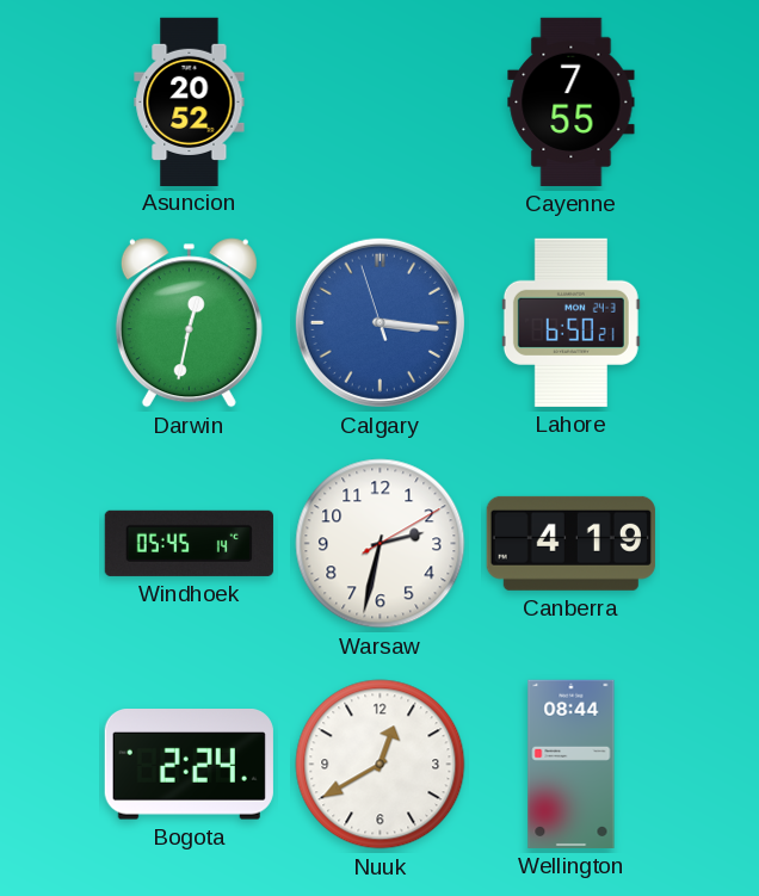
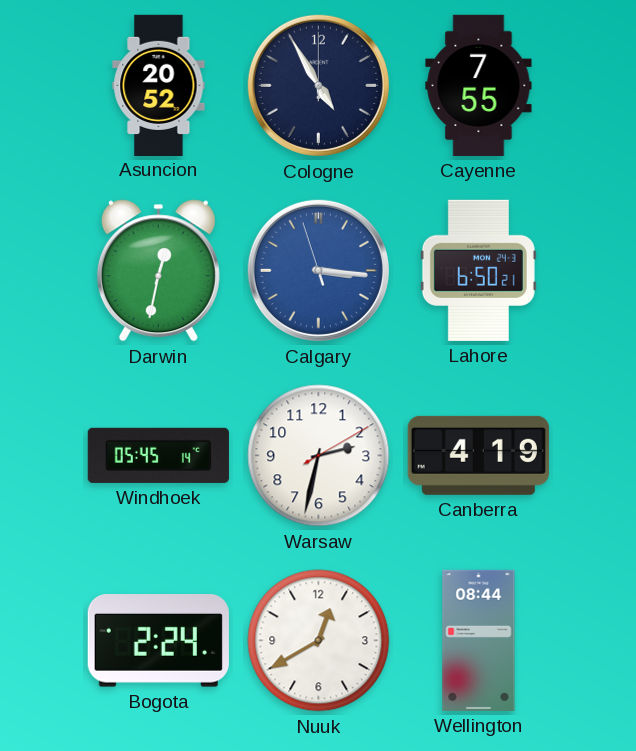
Cologne: none -> 4:55 (318, 85)
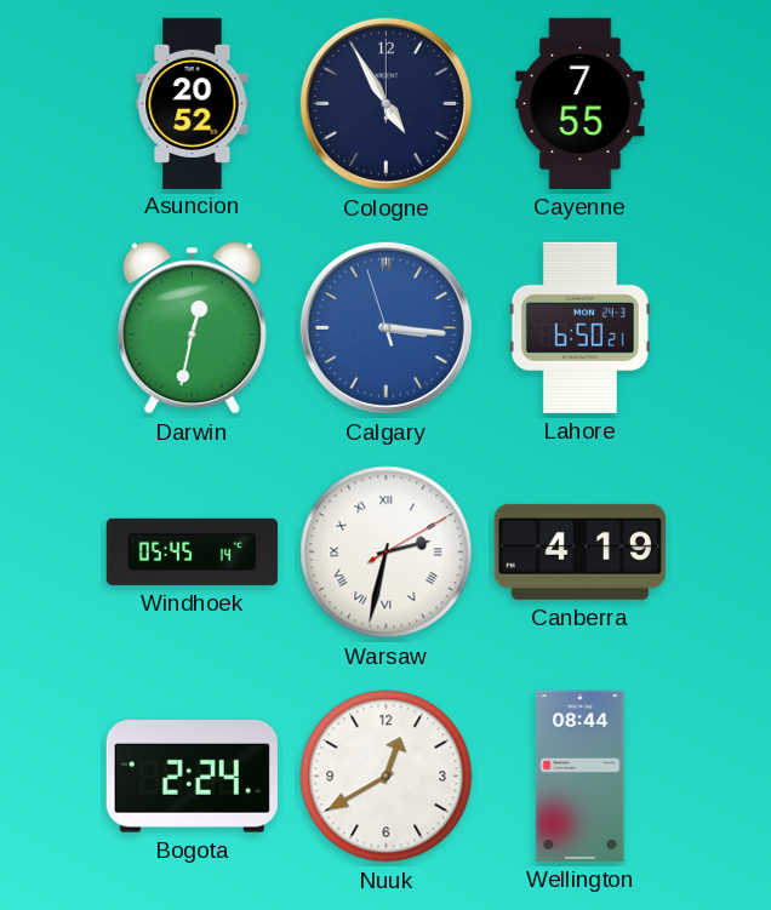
Warsaw numerals: Arabic -> Roman (387, 553)
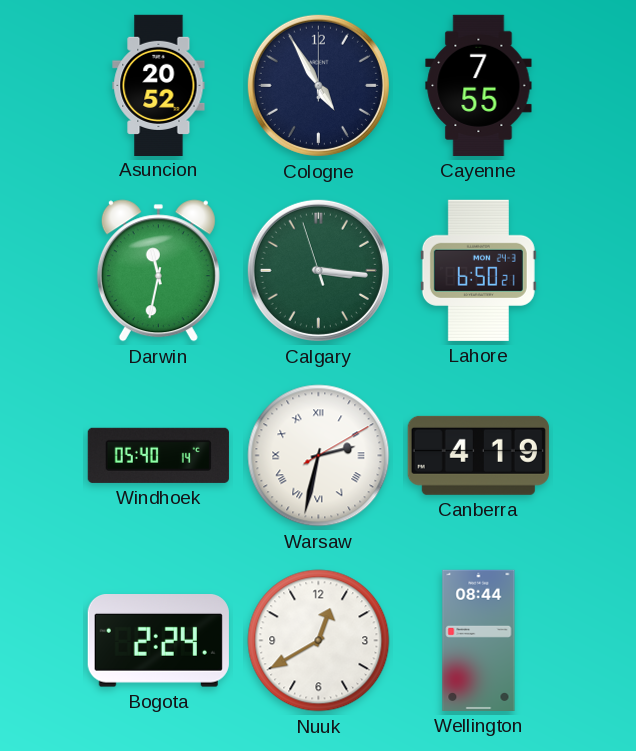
Darwin: 12:32 -> 11:32 (158, 271)
Calgary dial: blue -> green (318, 270)
Windhoek: 05:45 -> 05:40 (158, 455)
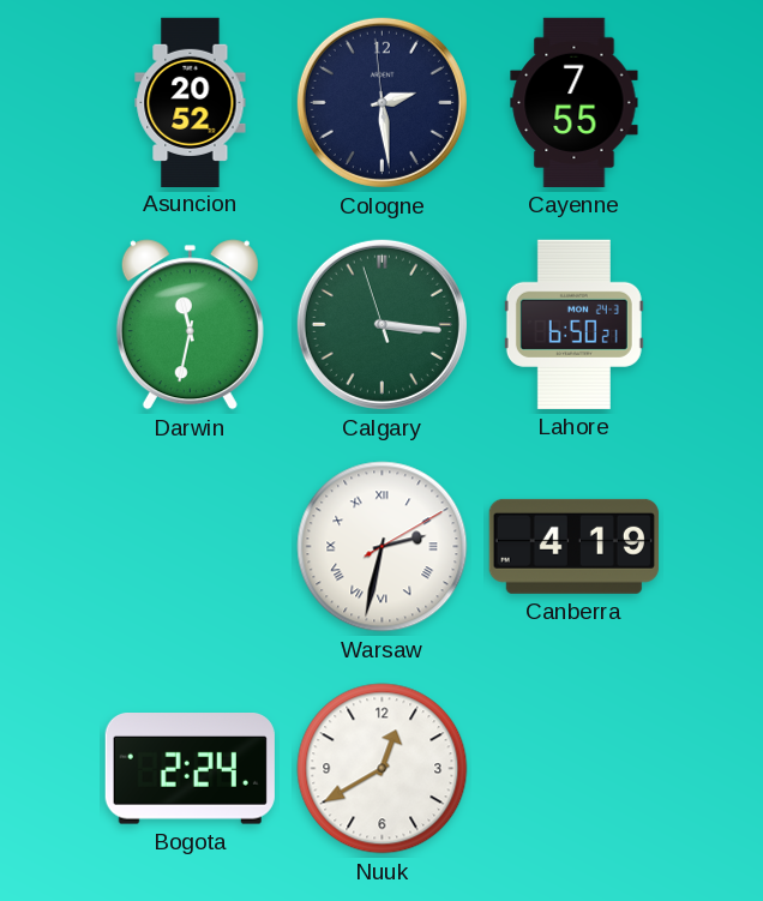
Cologne: 4:55 -> 2:28 (381, 102)
Windhoek: 05:40 -> none (158, 455)
Wellington: 08:44 -> none (479, 640)
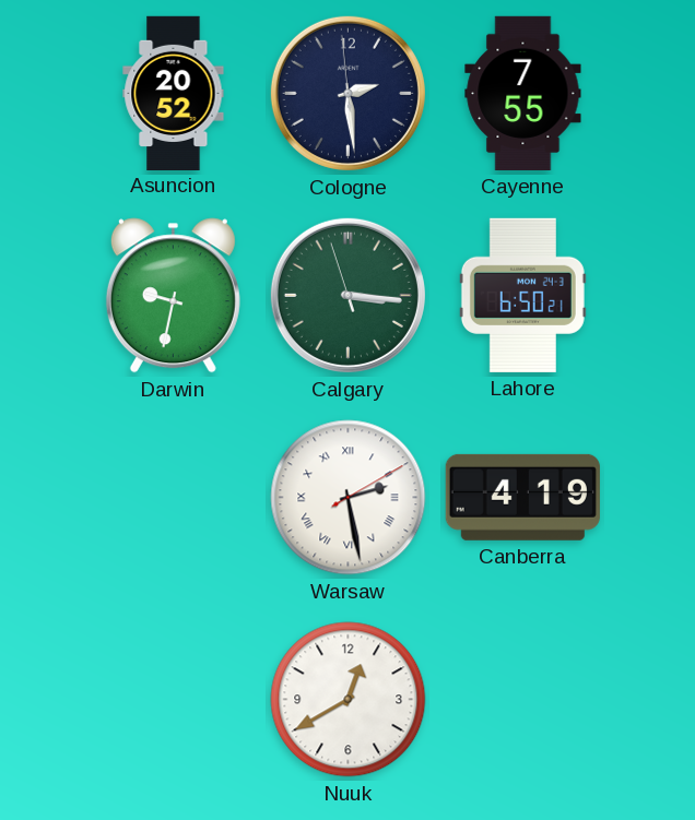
Darwin: 11:32 -> 9:32 (173, 296)
Warsaw: 2:32 -> 2:28 (349, 498)
Bogota: 2:24 -> none (190, 769)
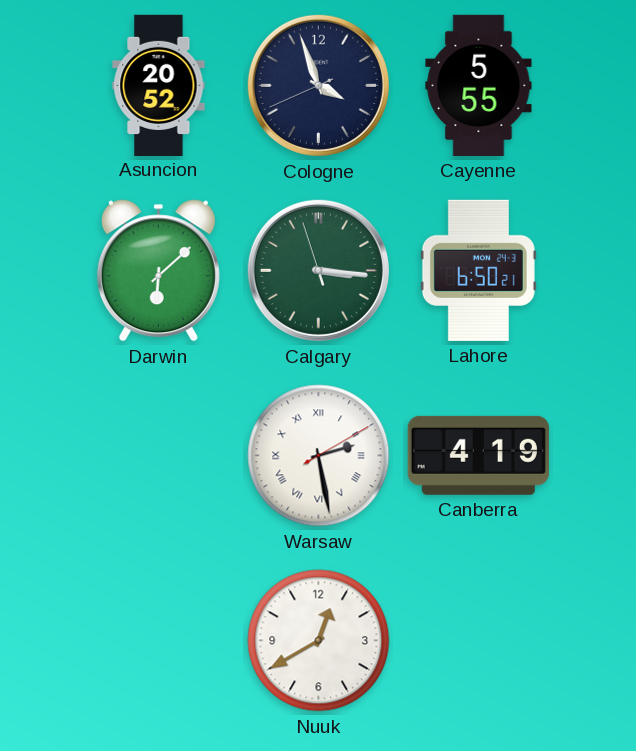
Cologne: 2:28 -> 3:56 (318, 85)
Cayenne: 7:55 -> 5:55 (479, 85)
Darwin: 9:32 -> 6:08 (158, 271)
